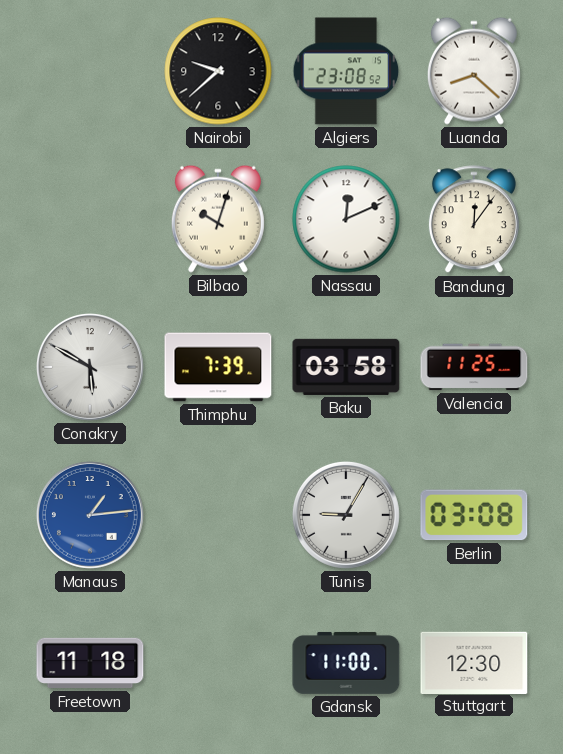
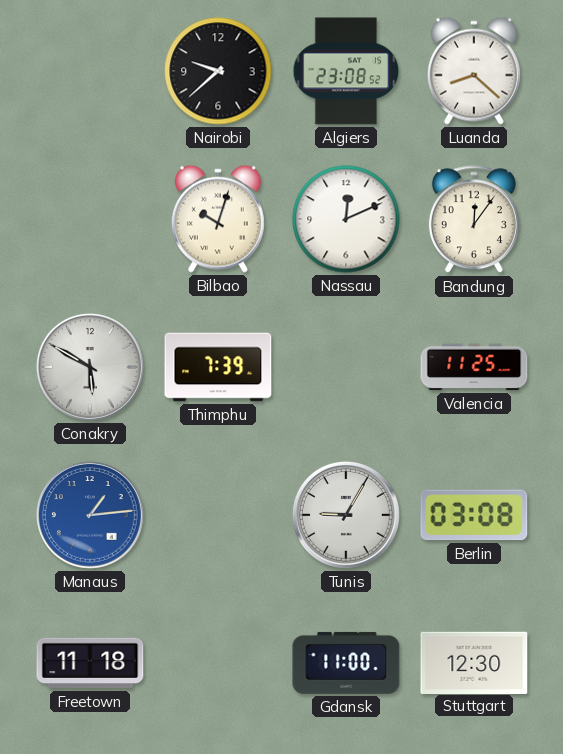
Baku: 03:58 -> none (346, 367)
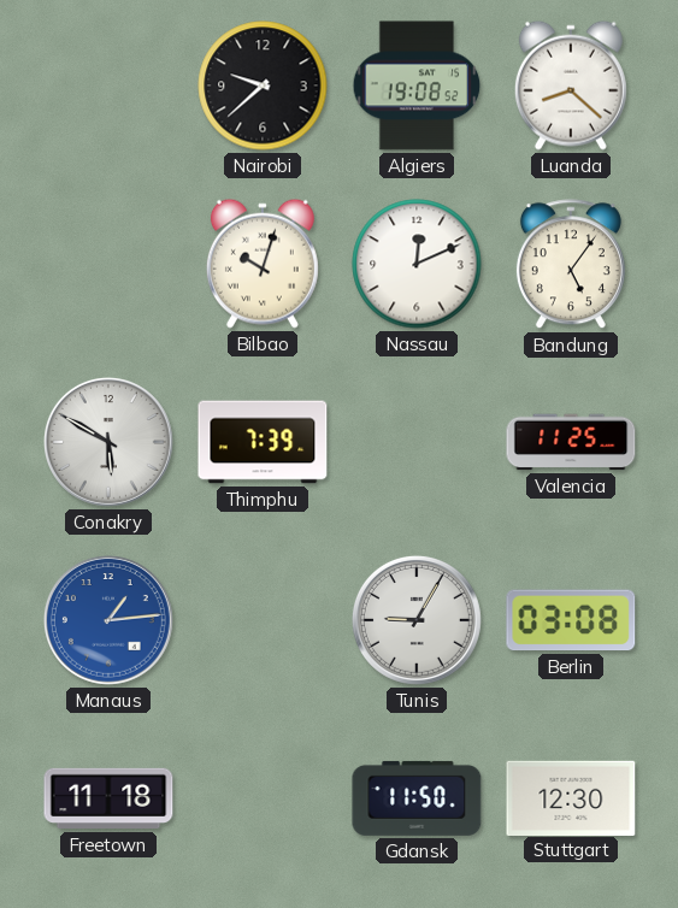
Algiers: 23:08 -> 19:08 (417, 86)
Bandung: 12:06 -> 5:06 (571, 265)
Gdansk: 11:00 -> 11:50 (417, 798)
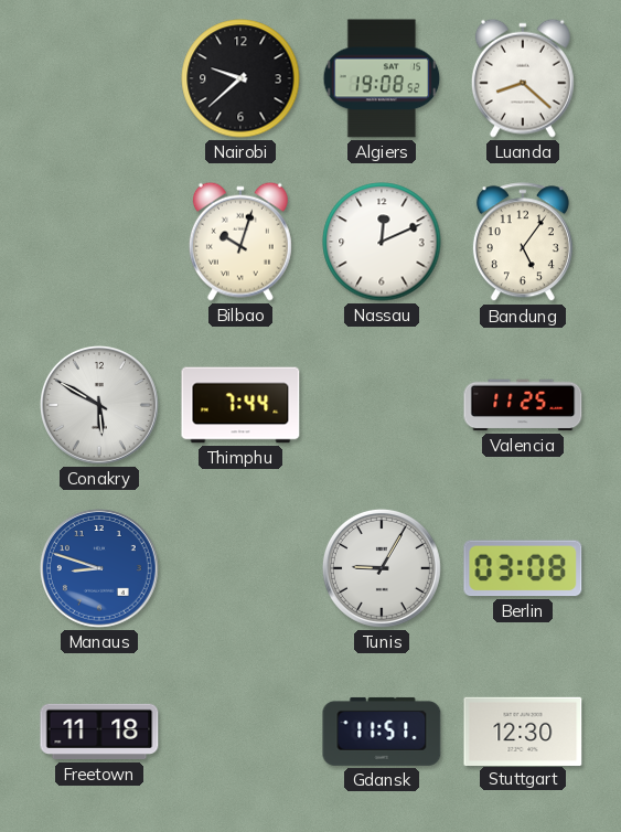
Thimphu: 7:39 -> 7:44 (240, 405)
Manaus: 1:14 -> 8:48 (99, 568)
Gdansk: 11:50 -> 11:51 (382, 732)
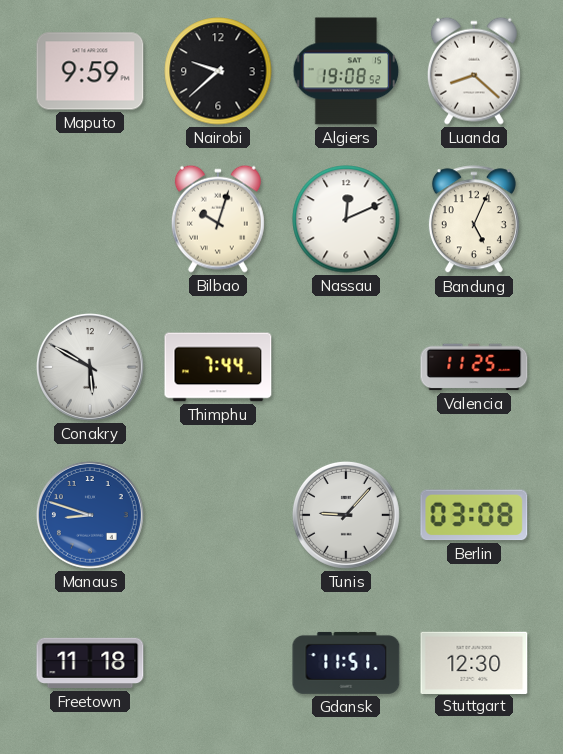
Maputo: none -> 9:59 (90, 71)
Bandung: 5:06 -> 5:04 (474, 220)
Tunis: 9:05 -> 9:07 (346, 515)
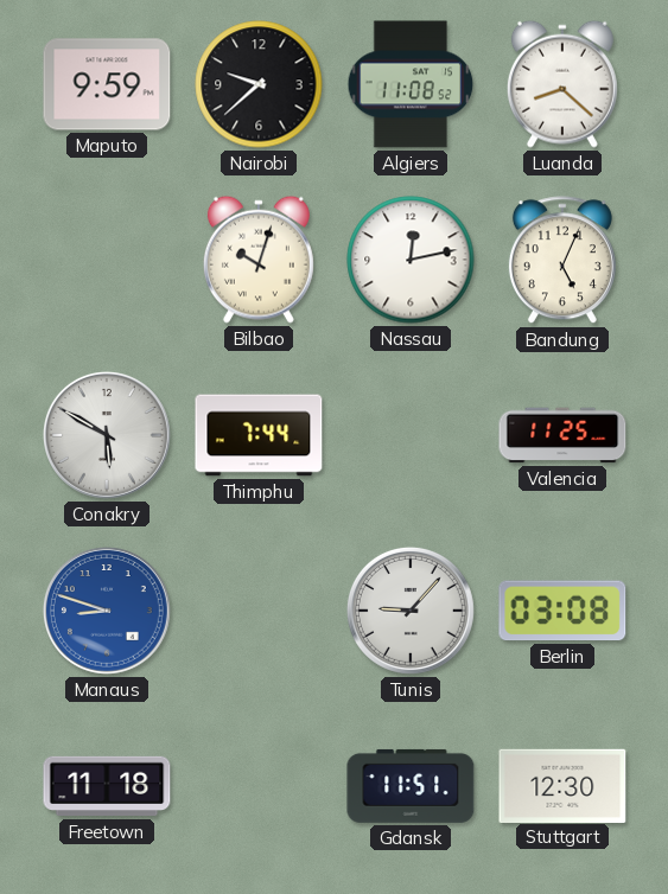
Algiers: 19:08 -> 11:08 (411, 84)
Nassau: 12:11 -> 12:13 (411, 260)
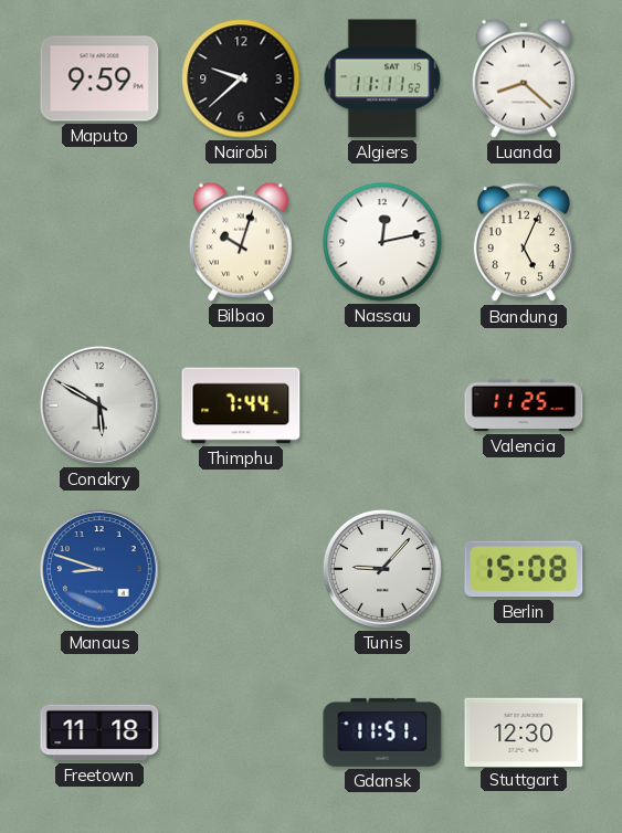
Algiers: 11:08 -> 11:11 (382, 78)
Berlin: 03:08 -> 15:08 (524, 569)
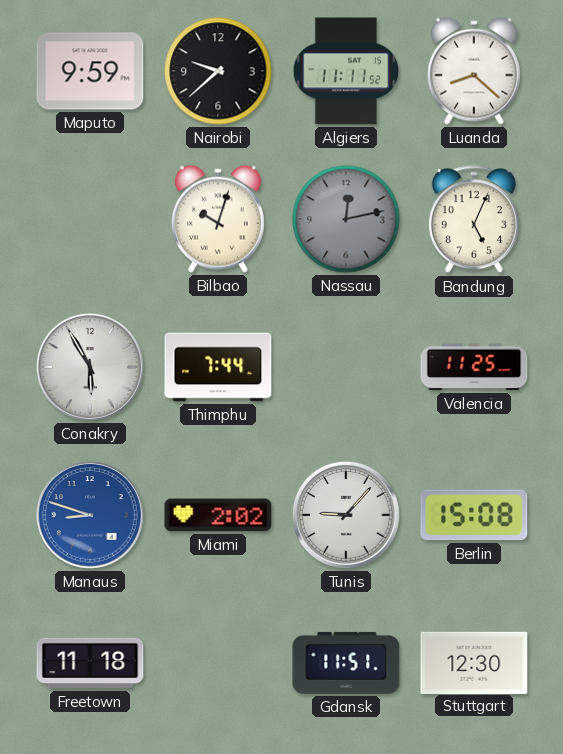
Nassau dial: white -> grey (346, 219)
Conakry: 5:50 -> 5:55 (90, 367)
Miami: none -> 2:02 (218, 515)
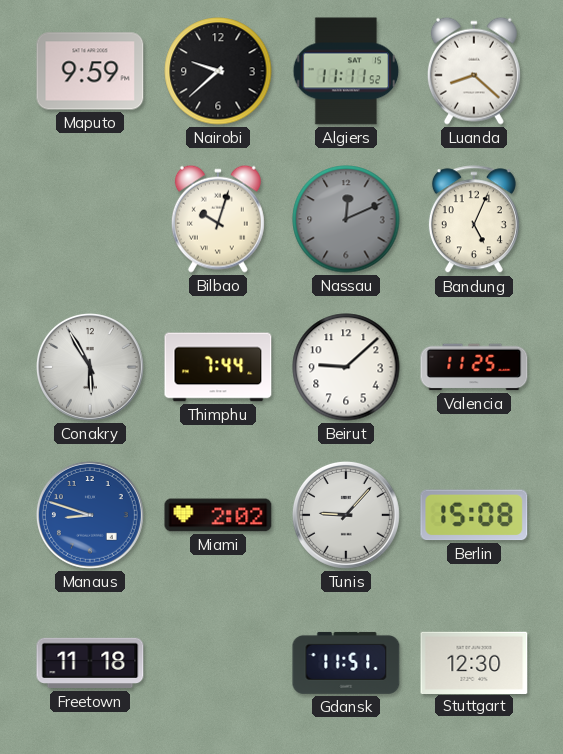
Nassau: 12:13 -> 12:11 (346, 219)
Beirut: none -> 9:08 (346, 367)
